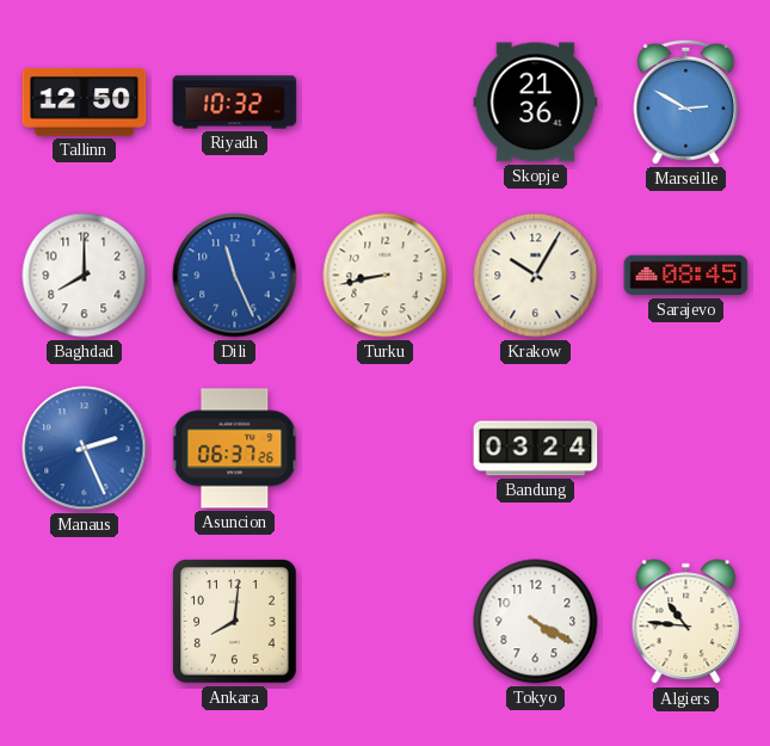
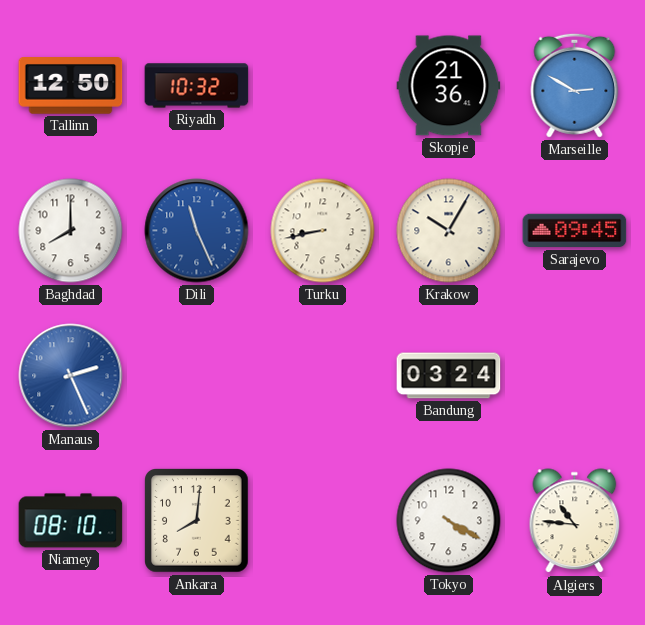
Sarajevo: 08:45 -> 09:45 (575, 231)
Asuncion: 06:37 -> none (235, 449)
Niamey: none -> 08:10 (71, 521)
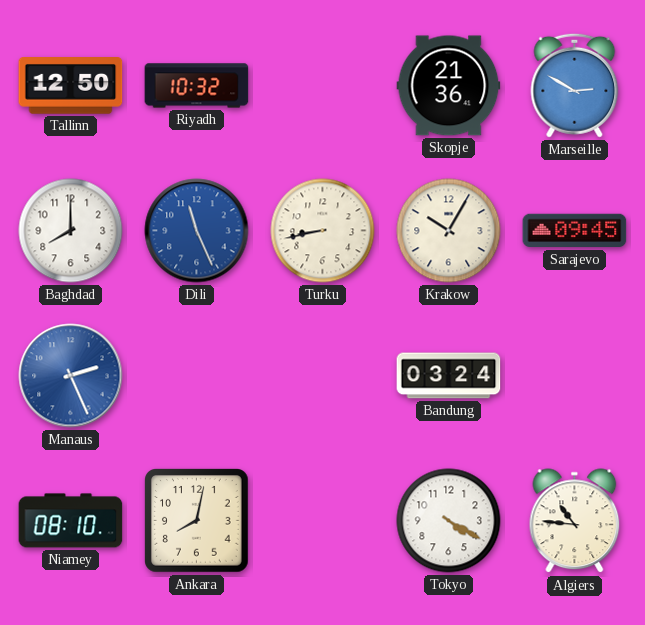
Ankara: 8:01 -> 8:02 (197, 521)
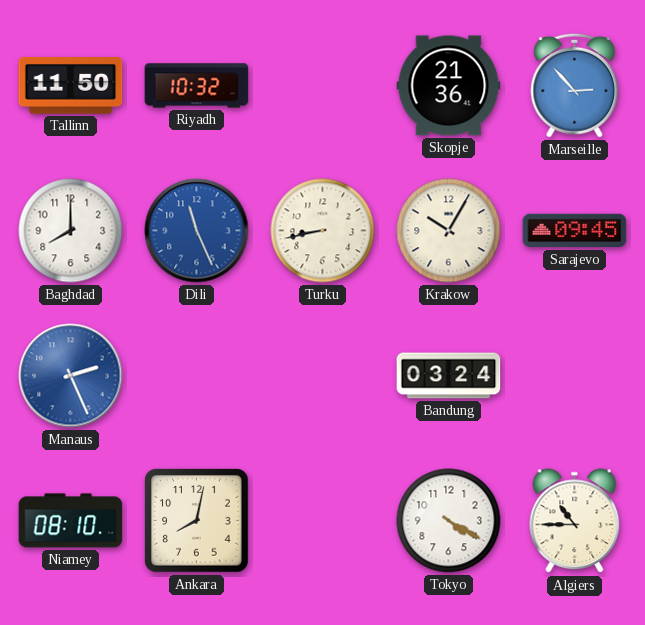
Tallinn: 12:50 -> 11:50 (71, 86)
Marseille: 2:50 -> 2:53 (575, 85)
Algiers: 10:46 -> 10:45 (575, 521)
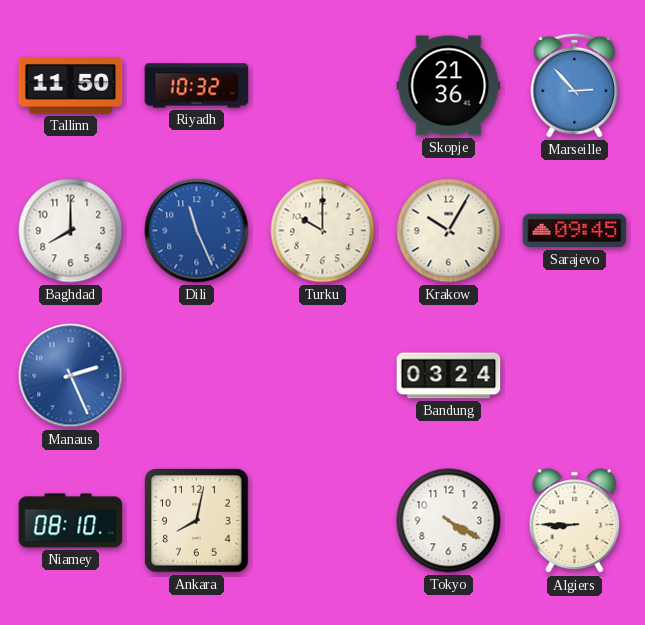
Turku: 8:43 -> 10:00 (323, 231)
Algiers: 10:45 -> 8:45 (575, 521)
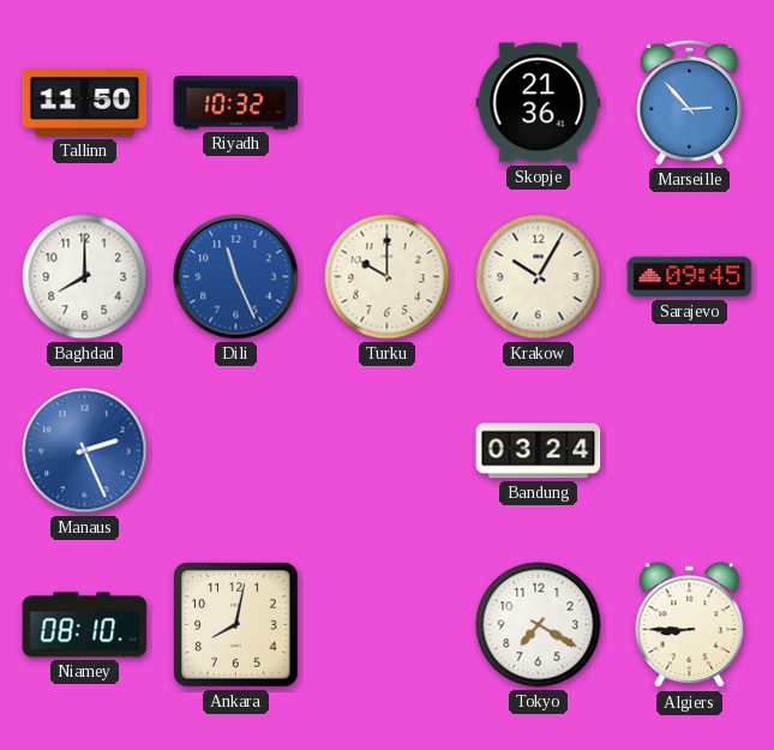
Tokyo: 4:20 -> 7:20 (539, 625)
